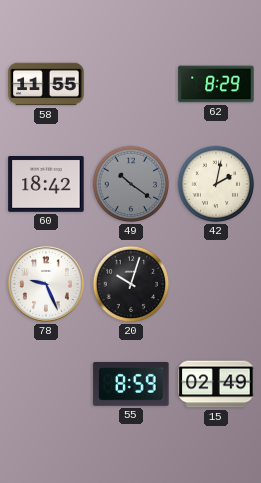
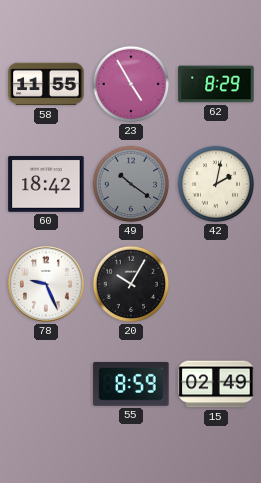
23: none -> 4:55 (131, 84)
20: 10:03 -> 10:05 (131, 284)
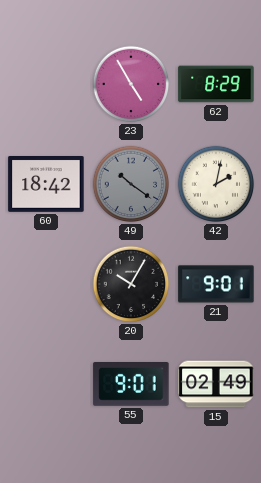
58: 11:55 -> none (46, 84)
78: 9:26 -> none (46, 284)
21: none -> 9:01 (216, 284)
55: 8:59 -> 9:01 (131, 385)
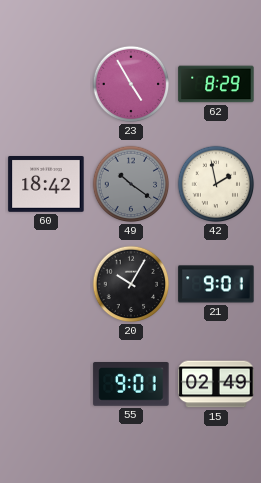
42: 2:02 -> 1:58 (216, 184)
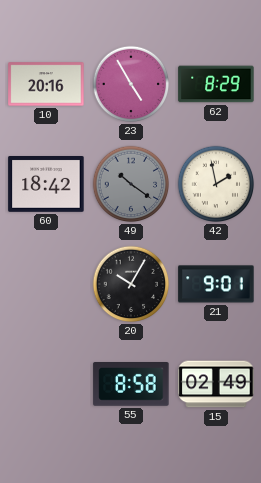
10: none -> 20:16 (46, 84)
55: 9:01 -> 8:58 (131, 385)
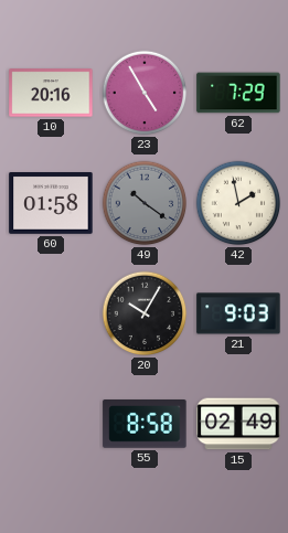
62: 8:29 -> 7:29 (238, 93)
60: 18:42 -> 01:58 (51, 203)
21: 9:01 -> 9:03 (238, 313)
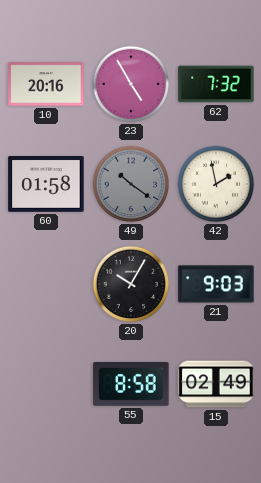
62: 7:29 -> 7:32 (216, 84)
